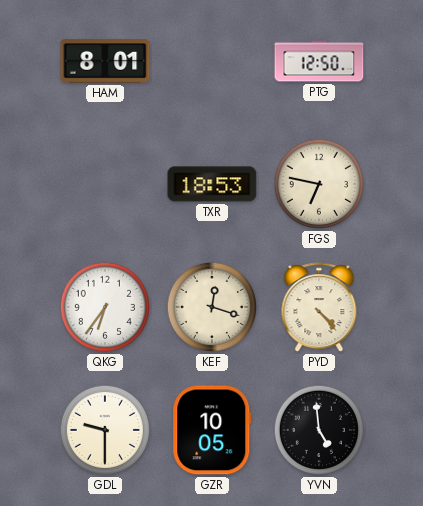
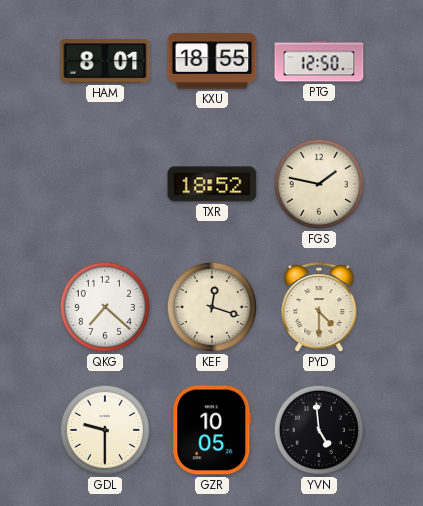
KXU: none -> 18:55 (212, 61)
TXR: 18:53 -> 18:52 (212, 184)
FGS: 6:47 -> 1:47 (319, 184)
QKG: 6:36 -> 7:22 (105, 307)
PYD: 4:23 -> 4:30 (319, 308)
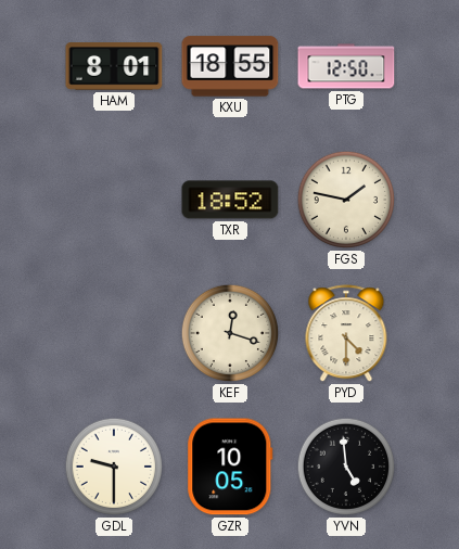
QKG: 7:22 -> none (105, 307)
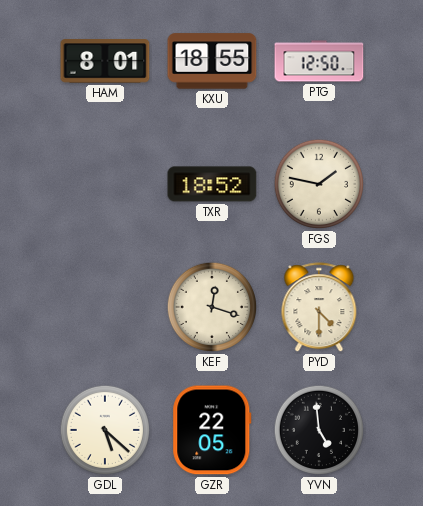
GDL: 9:30 -> 5:22 (105, 430)
GZR: 10:05 -> 22:05 (212, 430)
